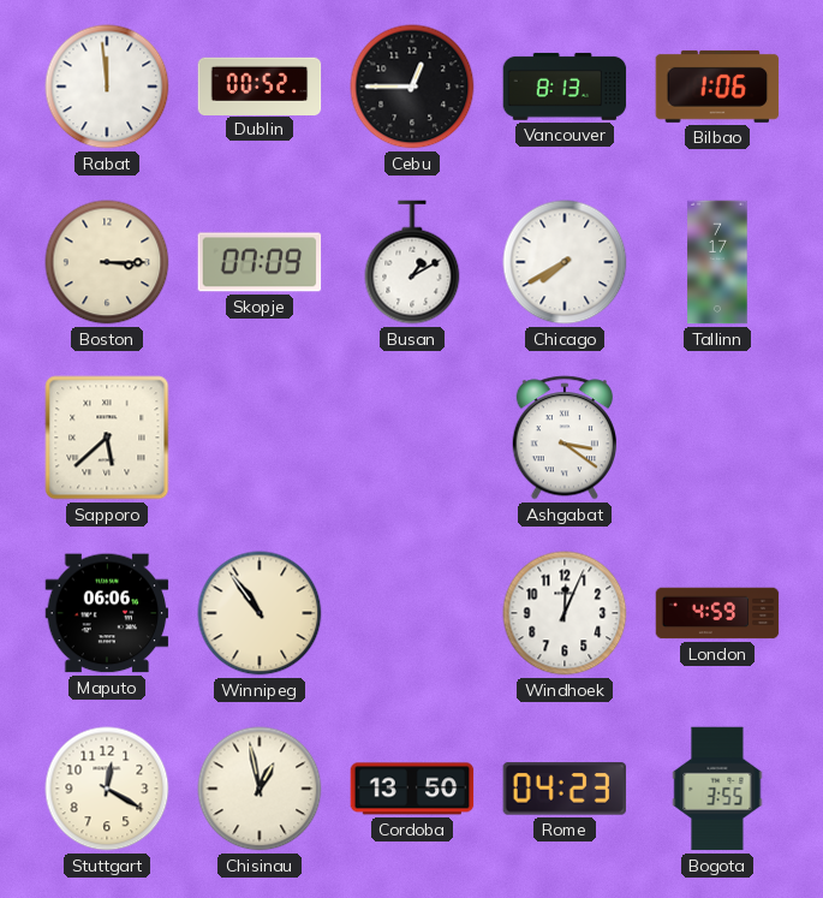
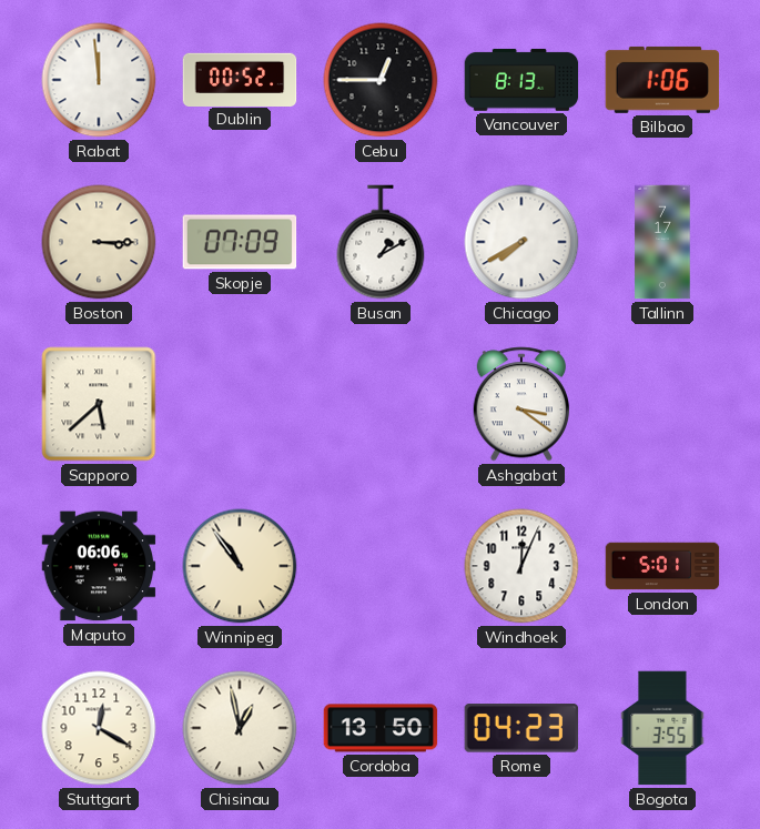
London: 4:59 -> 5:01 (662, 566)
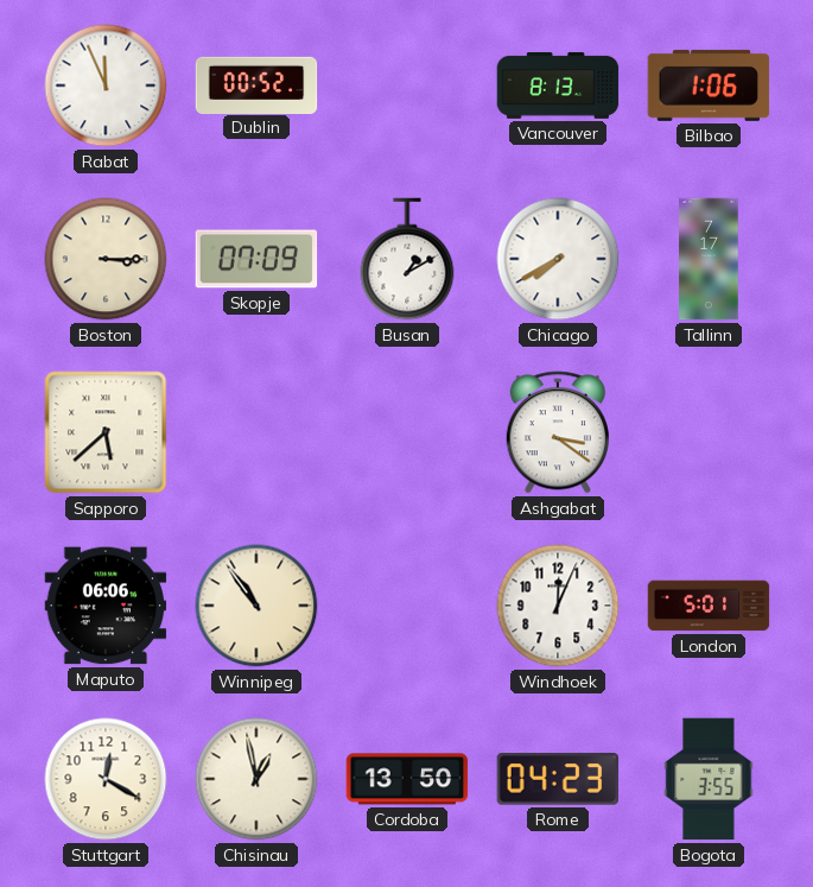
Rabat: 11:59 -> 11:56 (106, 85)
Cebu: 12:45 -> none (381, 80)
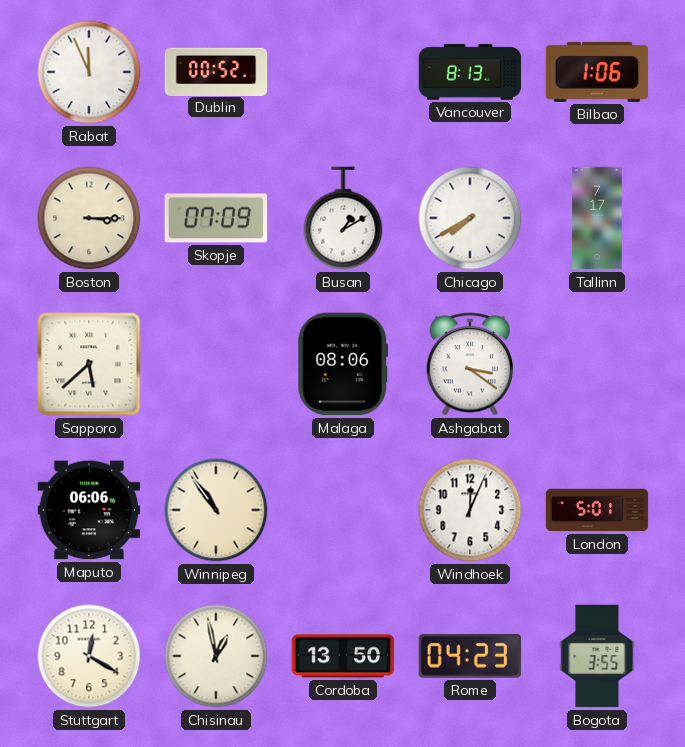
Malaga: none -> 08:06 (343, 364)
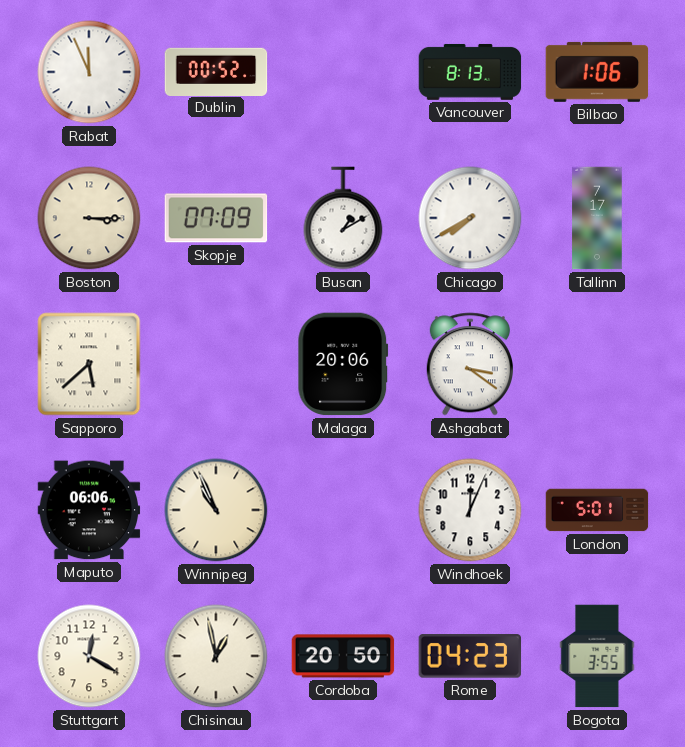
Malaga: 08:06 -> 20:06 (343, 364)
Winnipeg: 10:54 -> 10:56 (216, 510)
Cordoba: 13:50 -> 20:50 (343, 656)
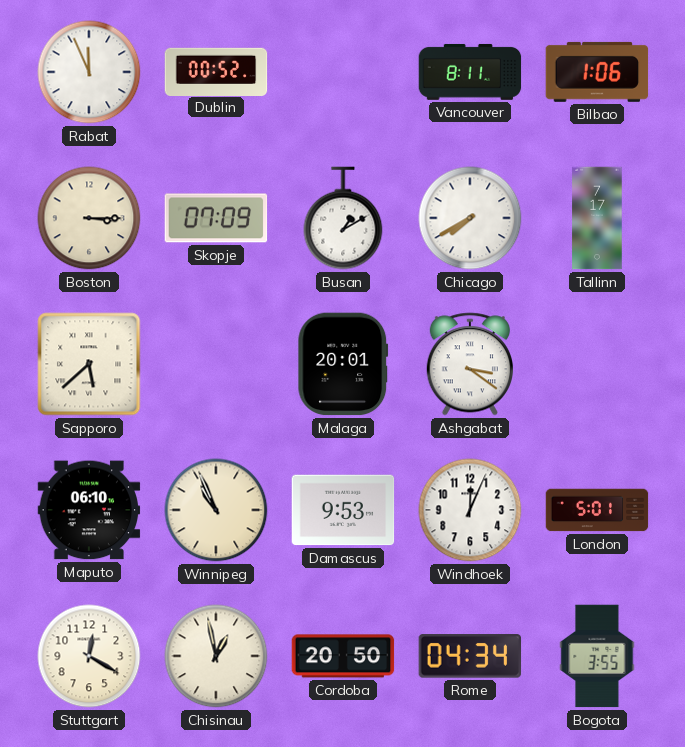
Vancouver: 8:13 -> 8:11 (470, 72)
Malaga: 20:06 -> 20:01 (343, 364)
Maputo: 06:06 -> 06:10 (89, 510)
Damascus: none -> 9:53 (343, 510)
Rome: 04:23 -> 04:34 (470, 656)
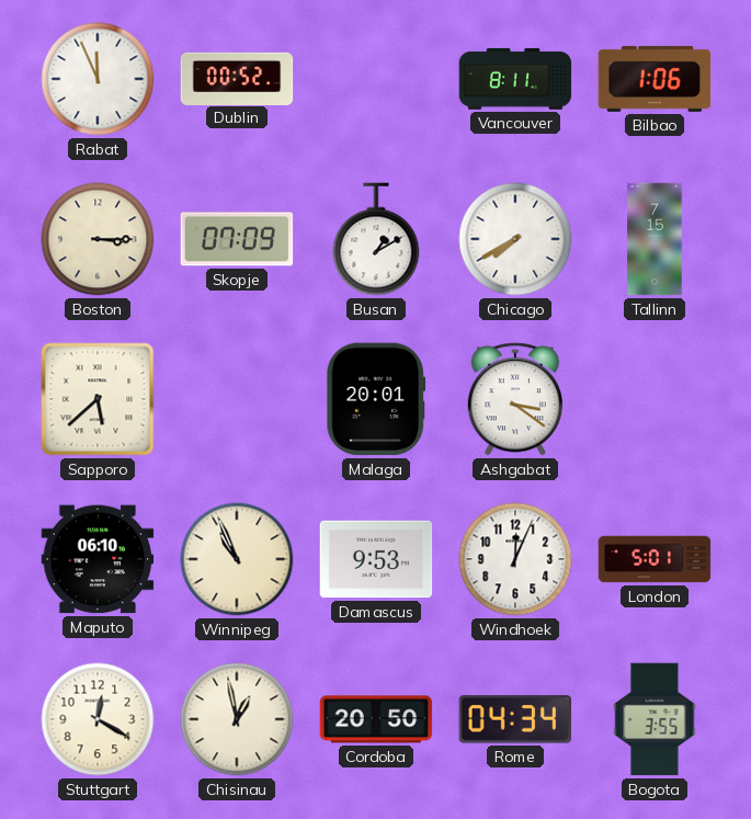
Tallinn: 7:17 -> 7:15 (655, 239)
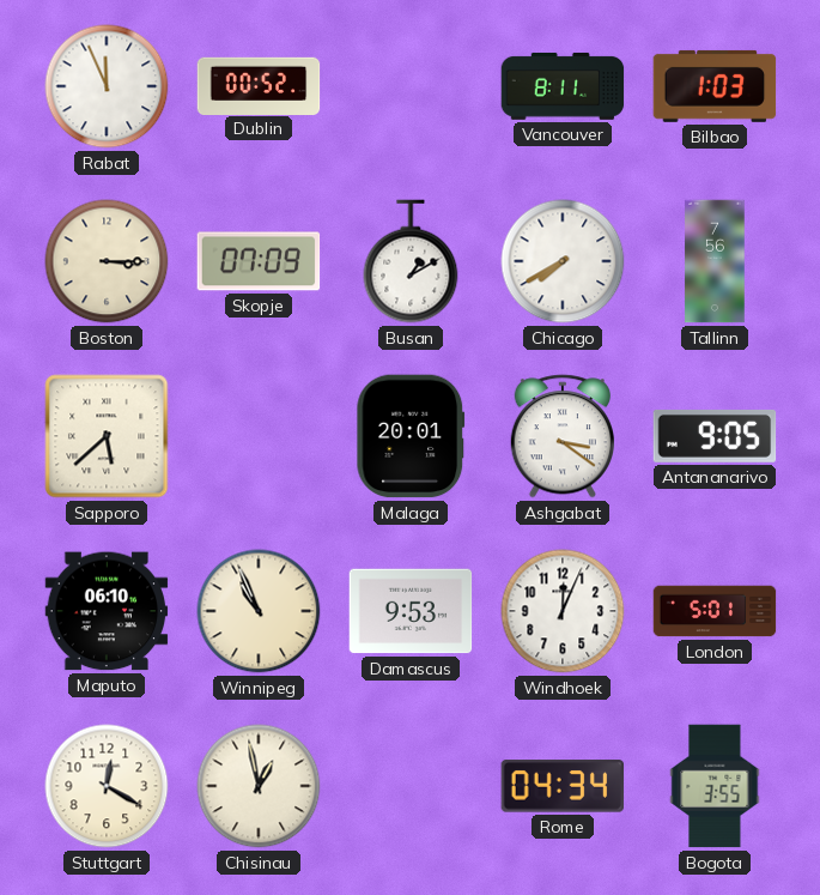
Bilbao: 1:06 -> 1:03 (715, 86)
Tallinn: 7:15 -> 7:56 (715, 261)
Antananarivo: none -> 9:05 (715, 436)
Cordoba: 20:50 -> none (376, 719)
